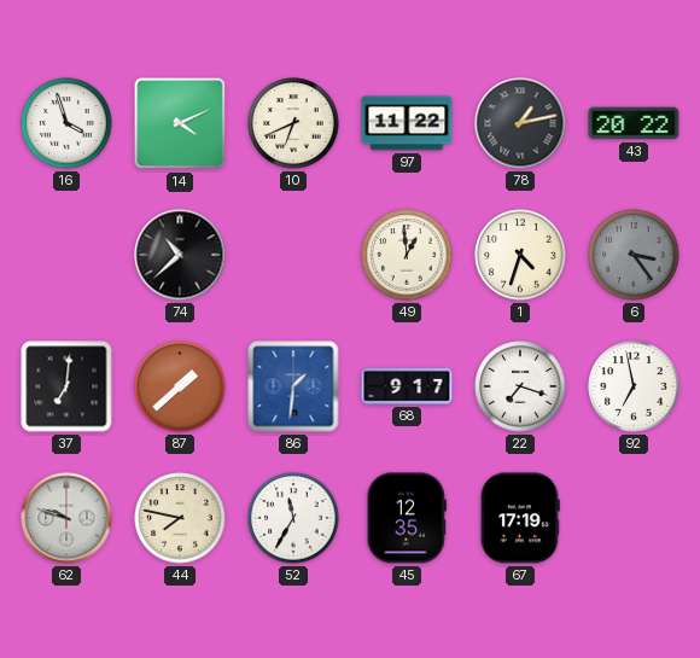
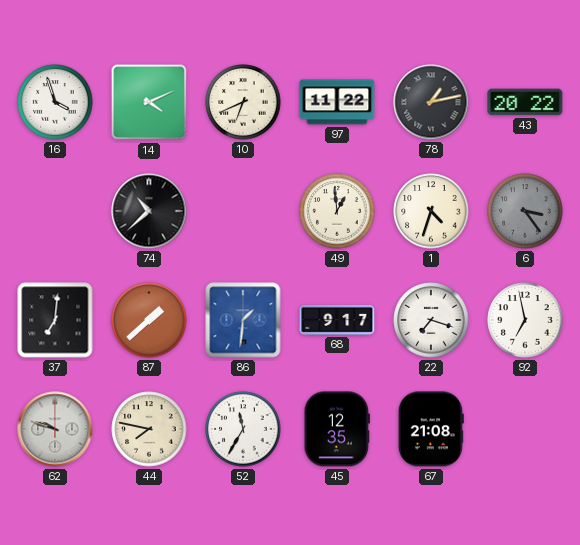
67: 17:19 -> 21:08 (431, 429)
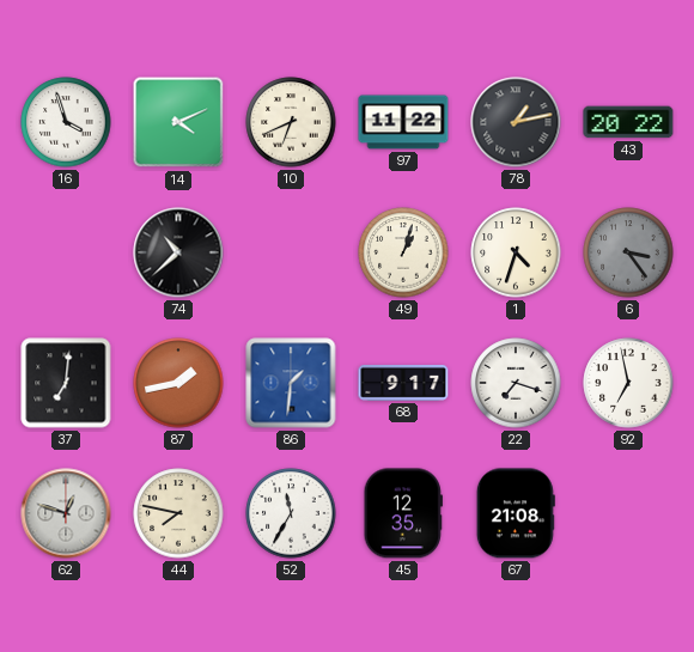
49: 12:59 -> 1:03 (403, 252)
87: 1:38 -> 1:43 (178, 383)
62: 9:48 -> 12:48 (66, 513)
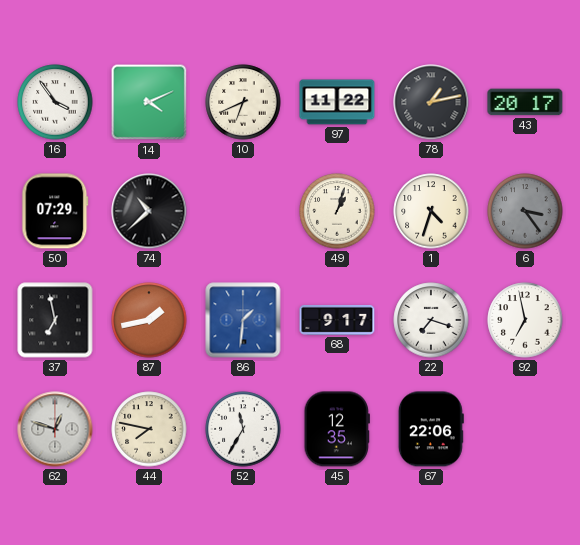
16: 3:57 -> 3:54 (55, 102)
43: 20:22 -> 20:17 (525, 102)
50: none -> 07:29 (55, 211)
37: 7:01 -> 6:58 (55, 320)
67: 21:08 -> 22:06 (431, 429)
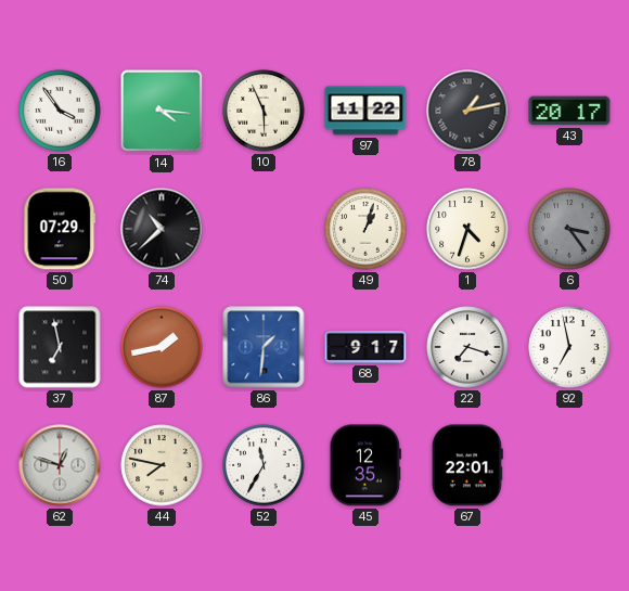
14: 4:11 -> 4:16 (162, 111)
10: 6:41 -> 5:56 (264, 111)
67: 22:06 -> 22:01 (467, 465)
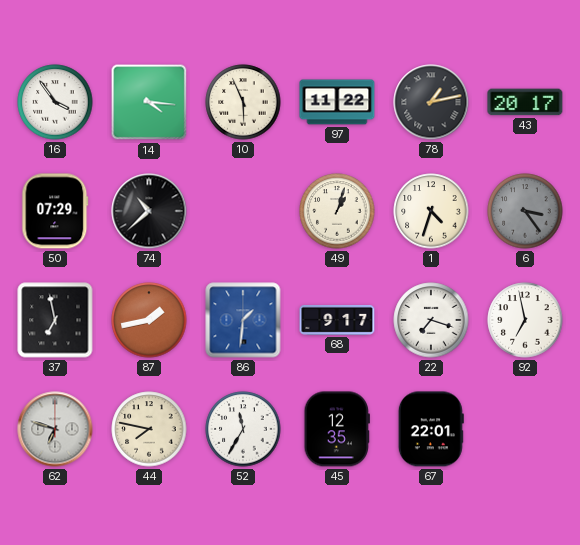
62: 12:48 -> 6:48 (55, 429)
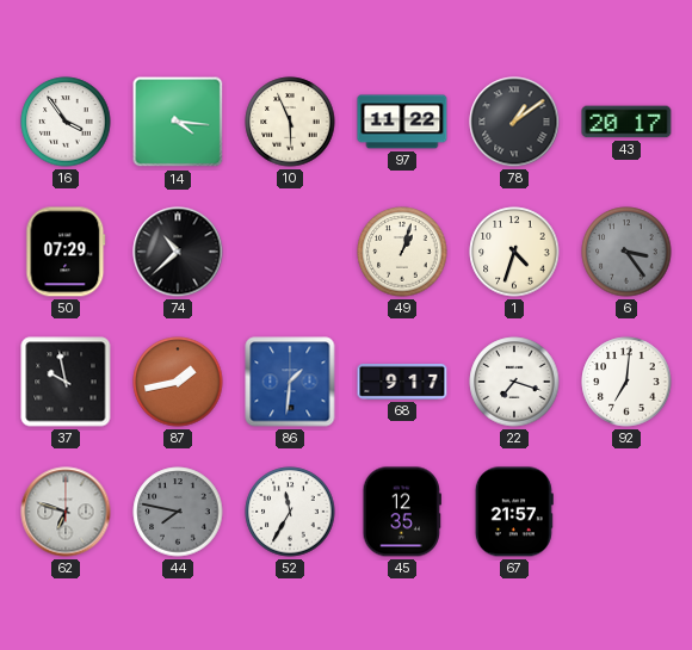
78: 1:13 -> 1:09 (514, 122)
37: 6:58 -> 9:58 (66, 382)
92: 6:58 -> 7:01 (626, 382)
44 dial: cream -> grey (178, 512)
67: 22:01 -> 21:57 (514, 512)
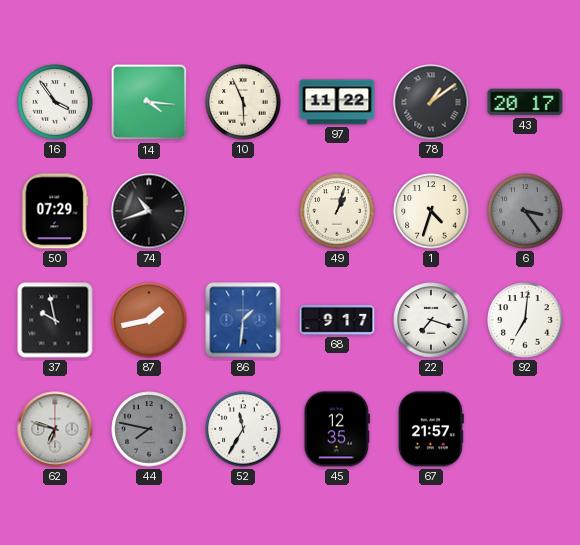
74: 10:38 -> 10:42 (149, 211)
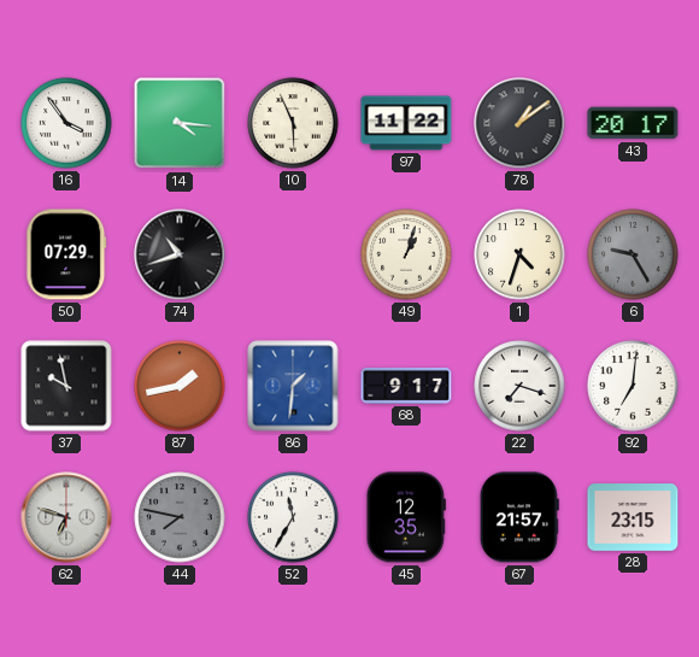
6: 3:24 -> 9:25 (633, 254)
28: none -> 23:15 (633, 517)
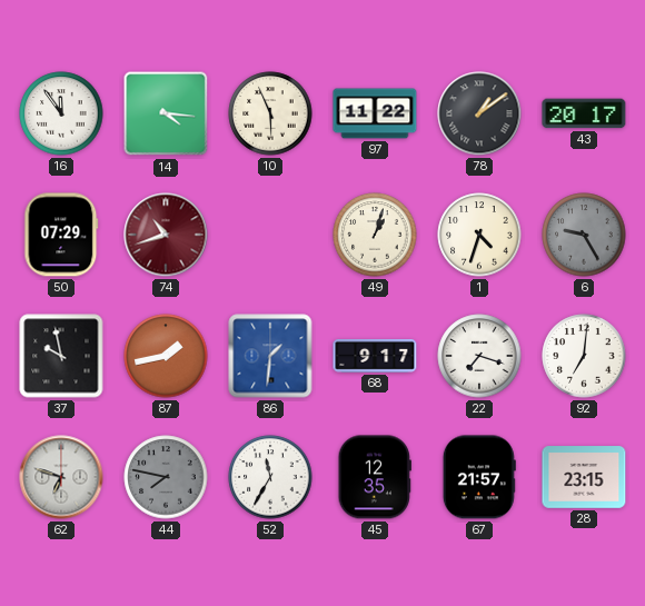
16: 3:54 -> 11:54 (61, 113)
74 dial: black -> burgundy (166, 235)
